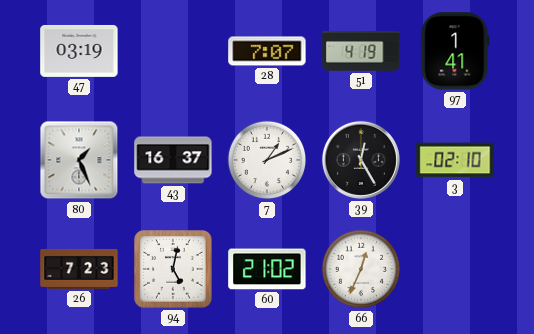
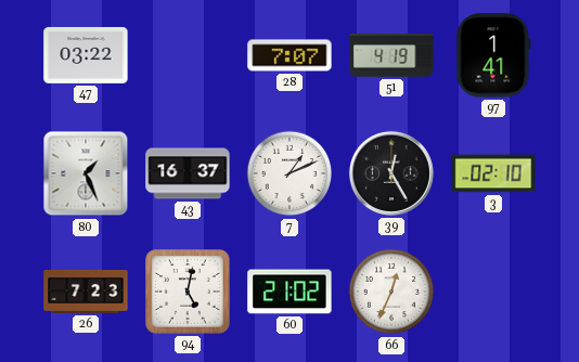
47: 03:19 -> 03:22 (86, 55)
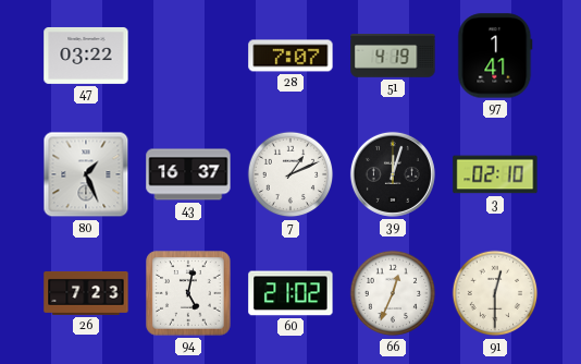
39: 12:25 -> 12:03 (393, 174)
91: none -> 12:30 (495, 293)
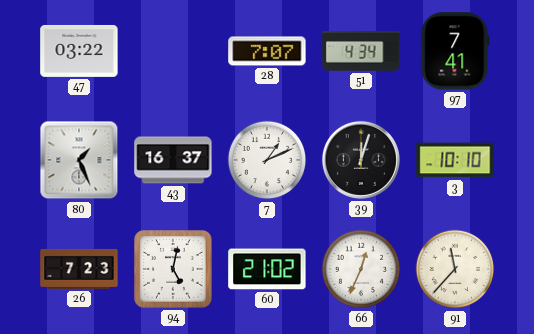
51: 4:19 -> 4:34 (361, 51)
97: 1:41 -> 7:41 (455, 51)
3: 02:10 -> 10:10 (455, 160)
91: 12:30 -> 11:37 (455, 269)
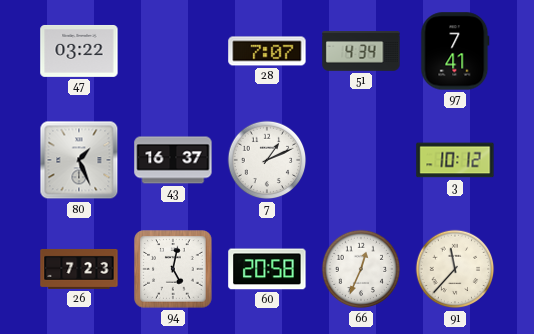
39: 12:03 -> none (361, 160)
3: 10:10 -> 10:12 (455, 160)
60: 21:02 -> 20:58 (267, 269)
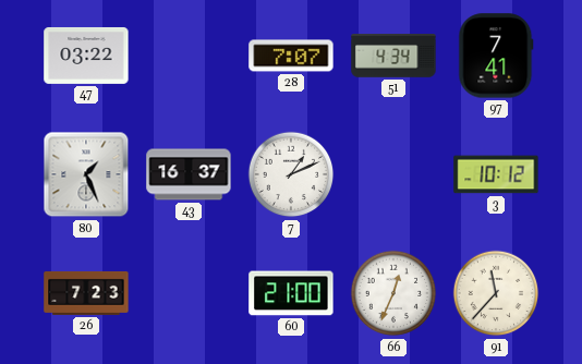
94: 5:02 -> none (173, 269)
60: 20:58 -> 21:00 (291, 293)
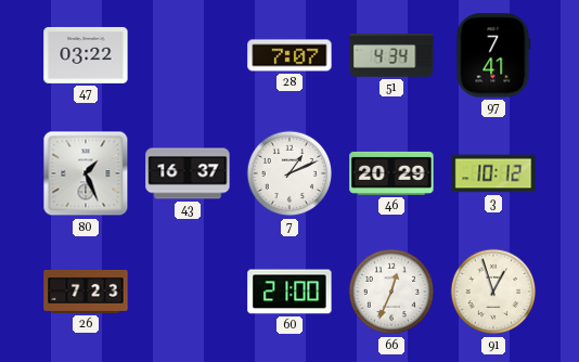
46: none -> 20:29 (391, 173)
91: 11:37 -> 12:57 (493, 292)
